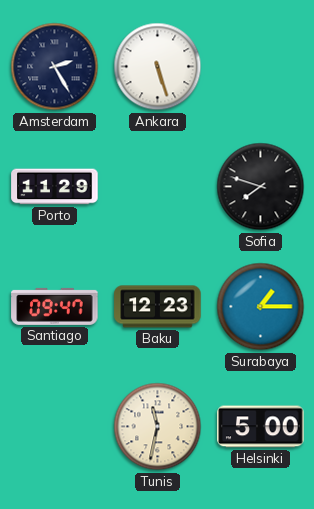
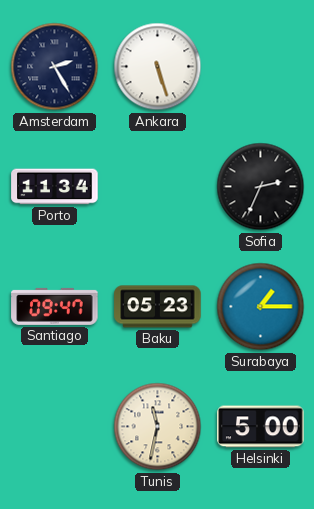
Porto: 11:29 -> 11:34 (55, 187)
Sofia: 7:48 -> 2:34 (261, 187)
Baku: 12:23 -> 05:23 (158, 307)
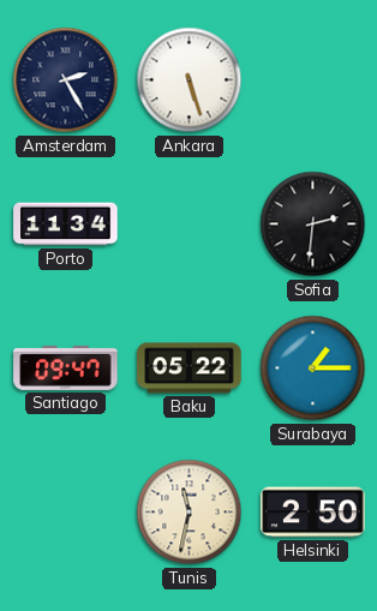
Sofia: 2:34 -> 2:31 (313, 224)
Baku: 05:23 -> 05:22 (190, 369)
Helsinki: 5:00 -> 2:50 (313, 513)
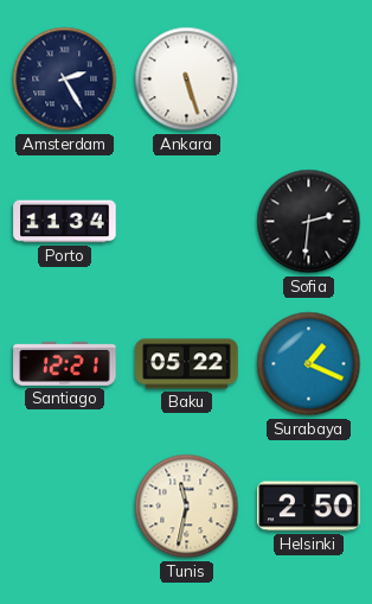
Santiago: 09:47 -> 12:21 (65, 363)
Surabaya: 1:15 -> 1:19 (309, 364)
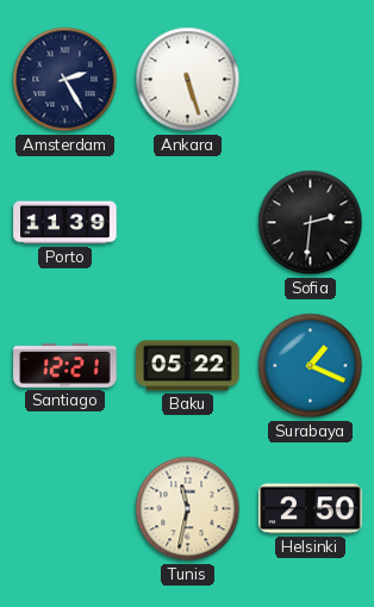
Porto: 11:34 -> 11:39 (66, 223)
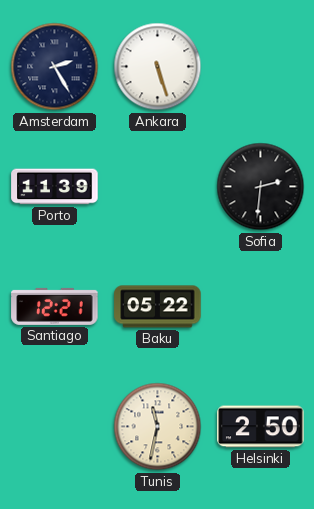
Surabaya: 1:19 -> none (311, 366)
